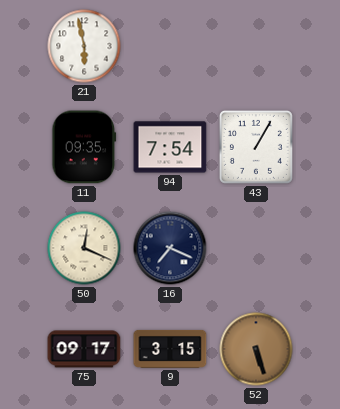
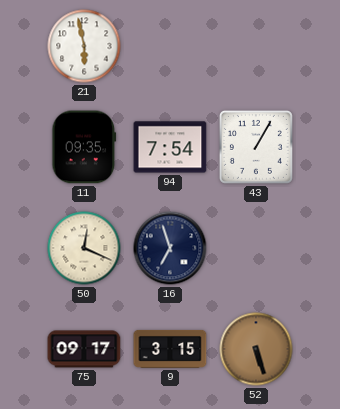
16: 7:19 -> 6:57 (170, 248)
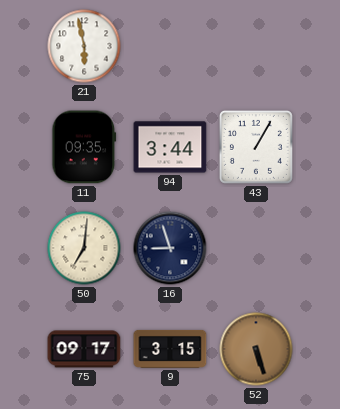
94: 7:54 -> 3:44 (170, 147)
50: 12:19 -> 7:01 (84, 248)
16: 6:57 -> 8:57 (170, 248)
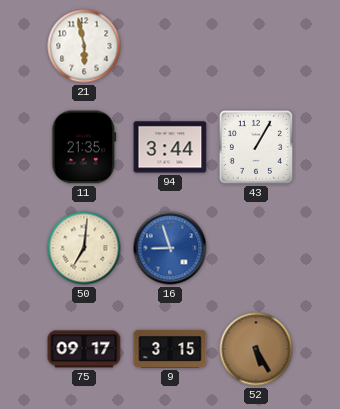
11: 09:35 -> 21:35 (84, 147)
16 dial: navy -> blue (170, 248)
52: 5:27 -> 5:25 (256, 349)
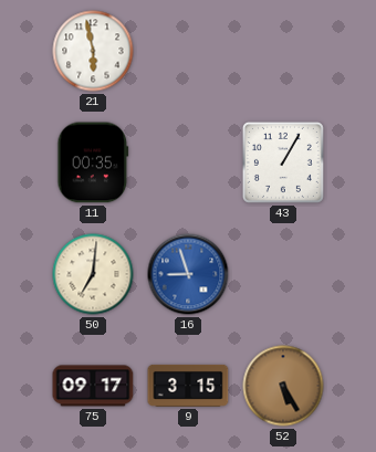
11: 21:35 -> 00:35 (93, 162)
94: 3:44 -> none (170, 147)
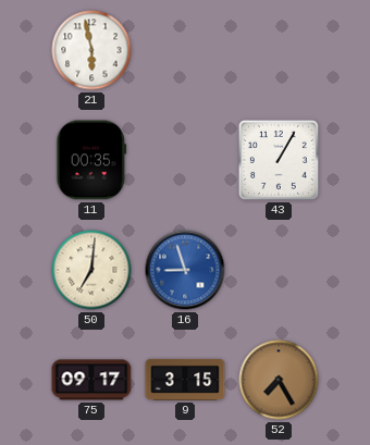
52: 5:25 -> 7:25 (279, 380)
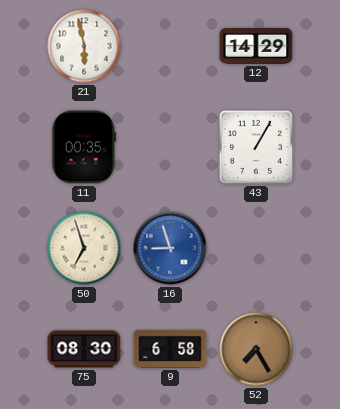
12: none -> 14:29 (256, 46)
50: 7:01 -> 6:57 (84, 248)
75: 09:17 -> 08:30 (84, 349)
9: 3:15 -> 6:58 (170, 349)
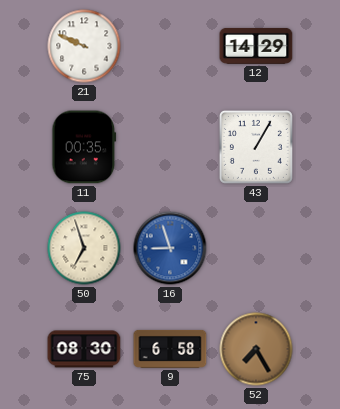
21: 5:58 -> 9:49 (84, 46)
